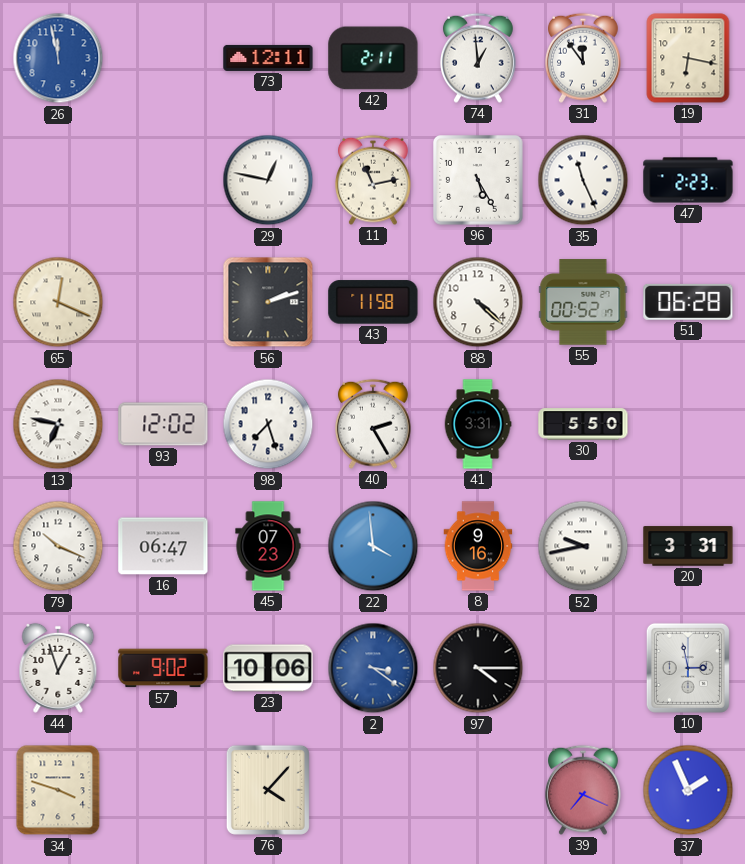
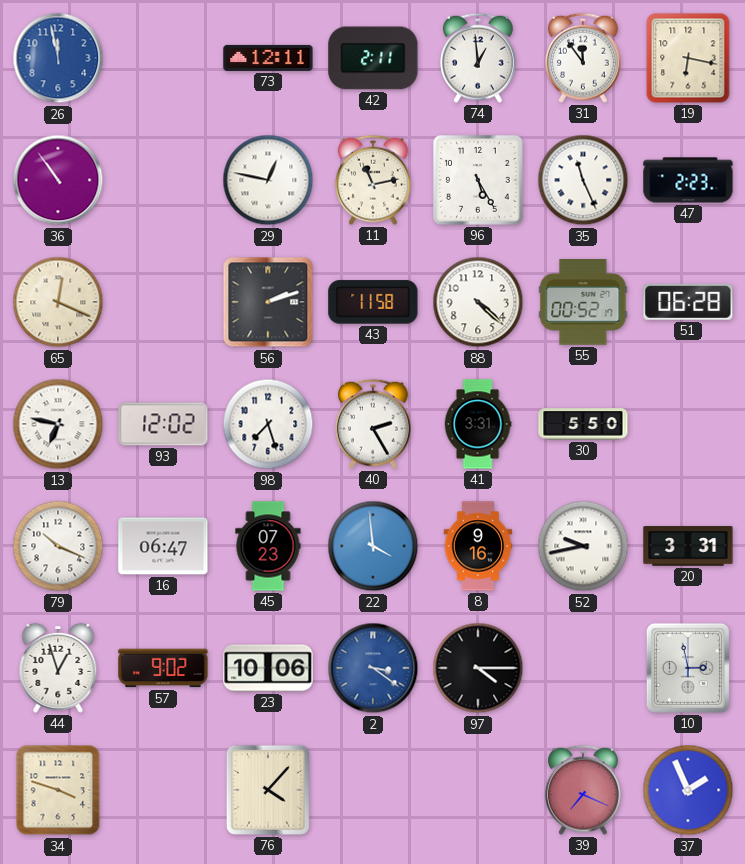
36: none -> 10:54 (58, 180)
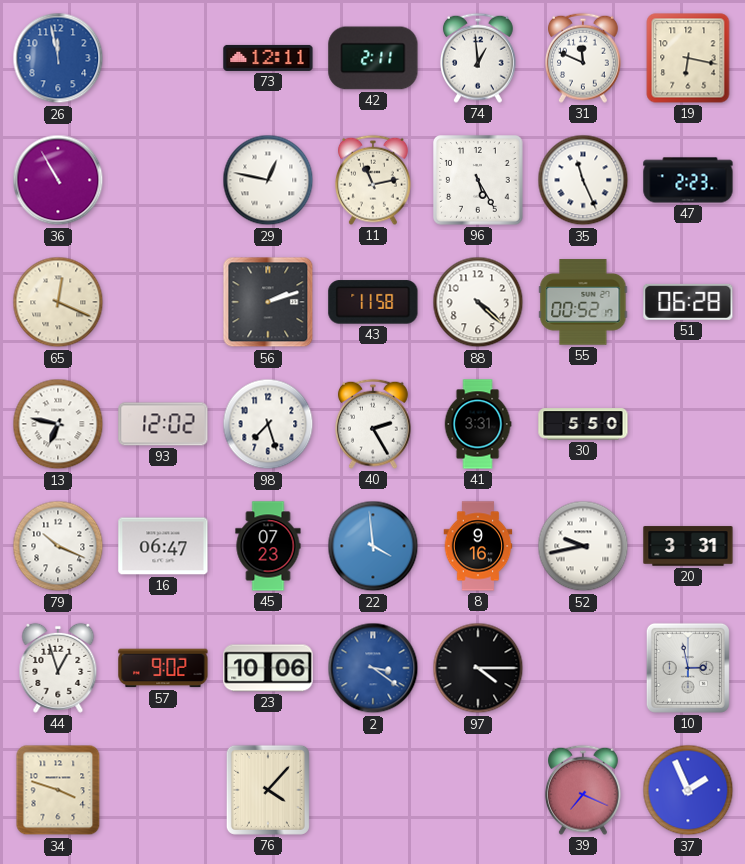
31: 11:54 -> 11:49 (584, 58)
36: 10:54 -> 10:55 (58, 180)
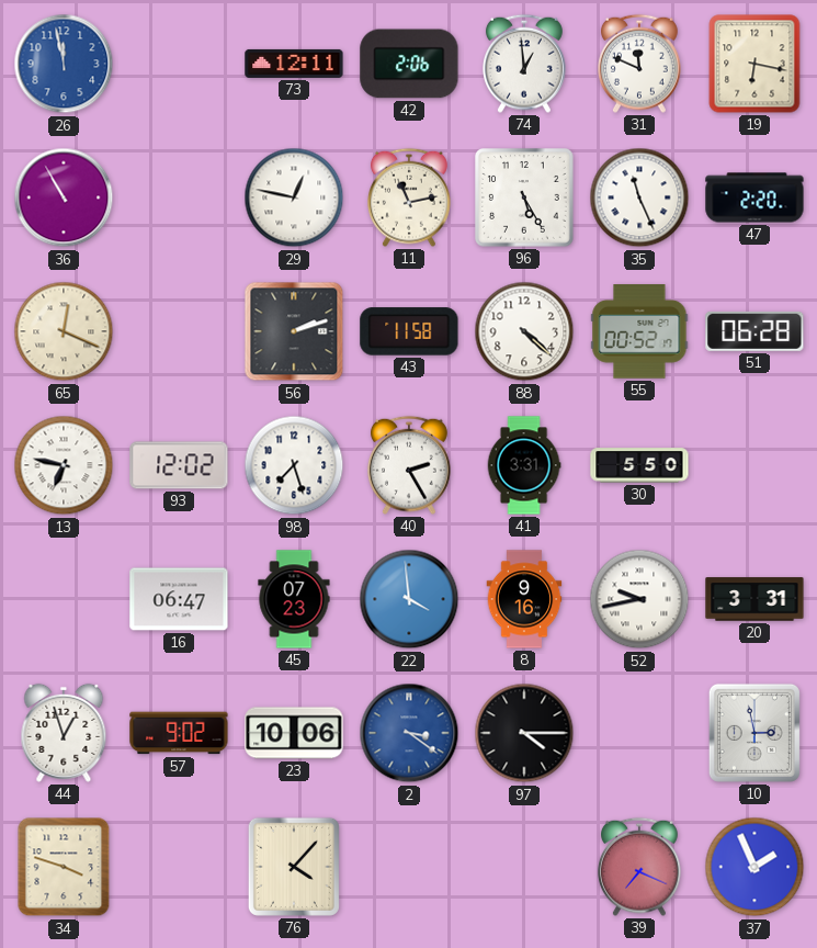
42: 2:11 -> 2:06 (409, 64)
47: 2:23 -> 2:20 (754, 198)
79: 10:19 -> none (58, 546)
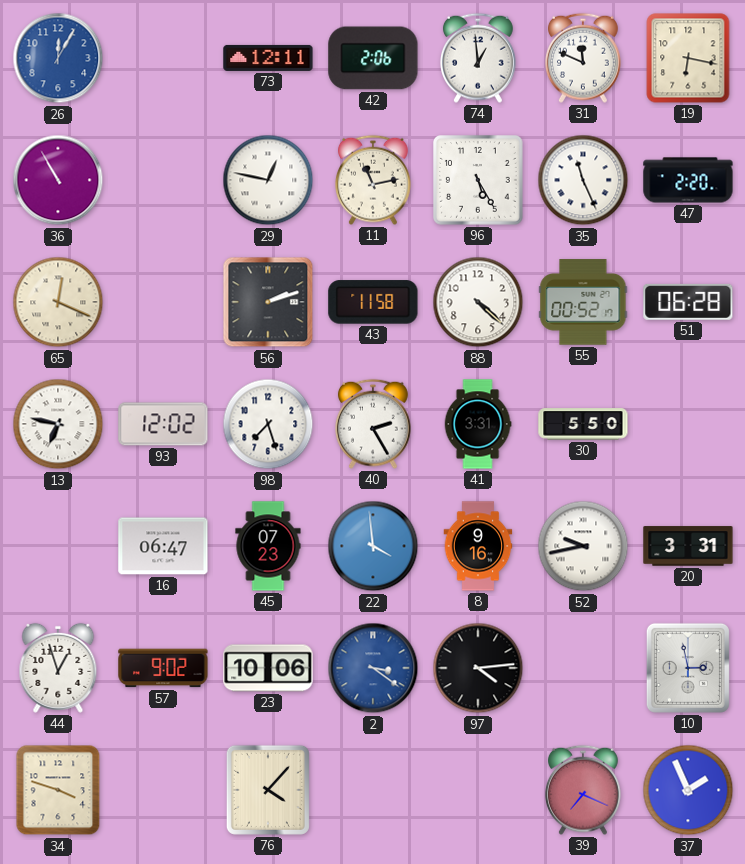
26: 11:58 -> 12:05 (58, 58)
97: 4:15 -> 4:14 (478, 668)
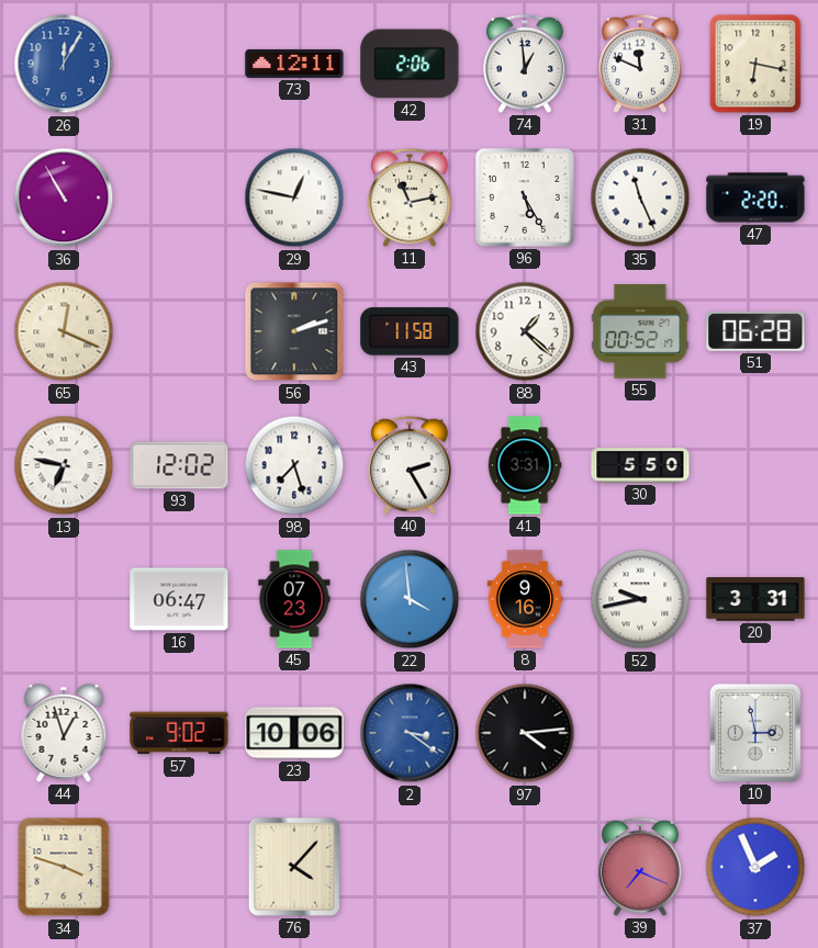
88: 4:22 -> 1:22 (525, 331)
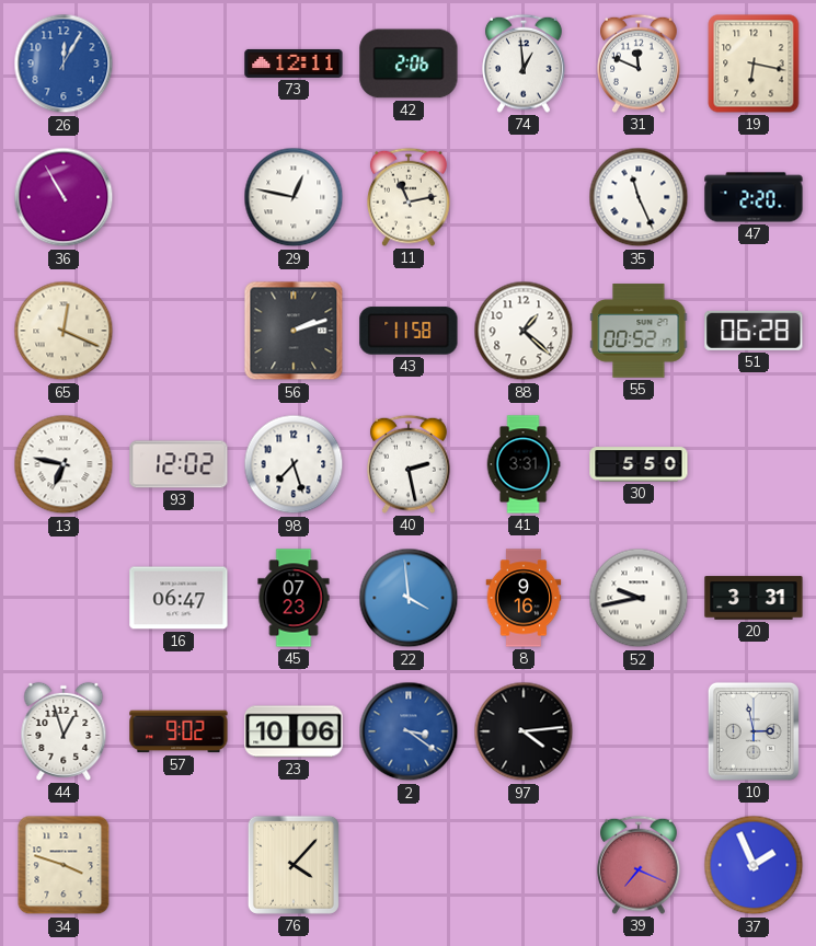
96: 5:25 -> none (526, 199)
40: 2:25 -> 2:28 (410, 464)
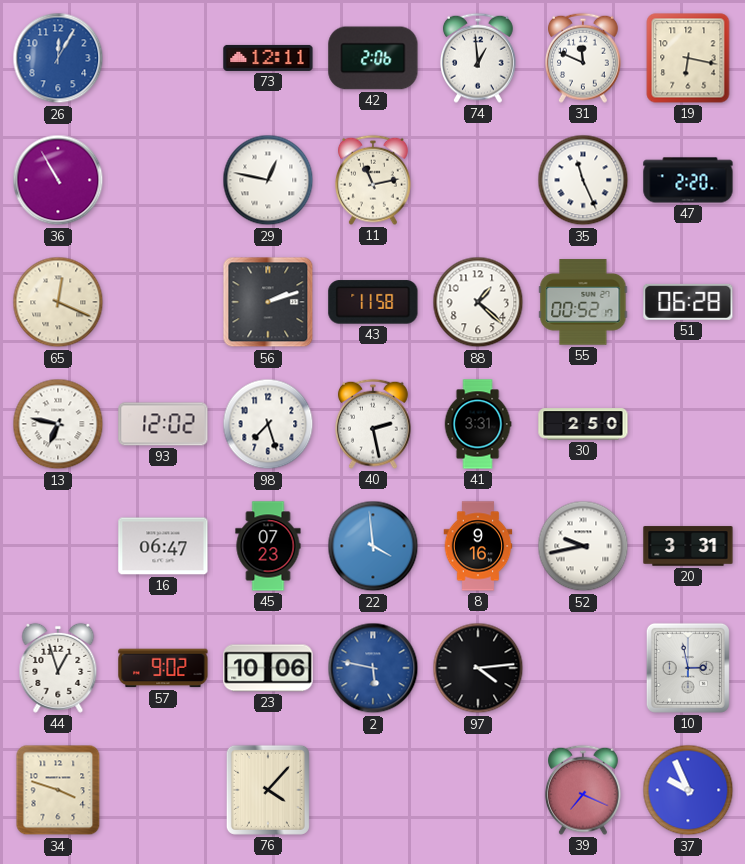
30: 5:50 -> 2:50 (583, 424)
2: 3:21 -> 5:47 (373, 668)
37: 1:56 -> 9:56 (688, 790)
